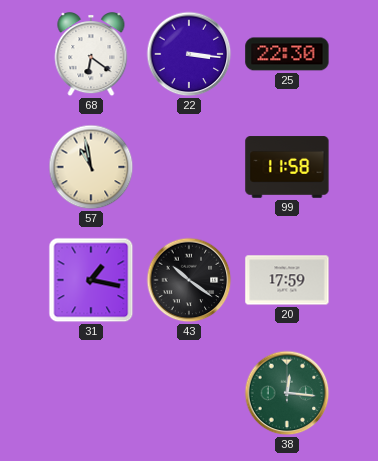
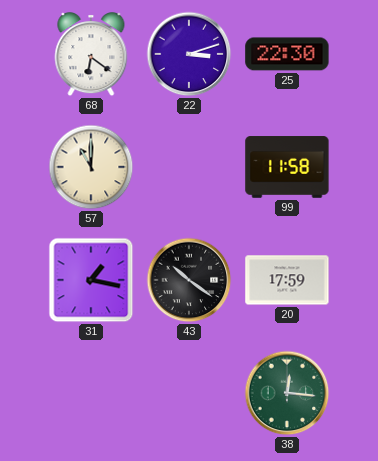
22: 3:16 -> 3:12 (189, 54)
57: 10:58 -> 11:00 (91, 167)
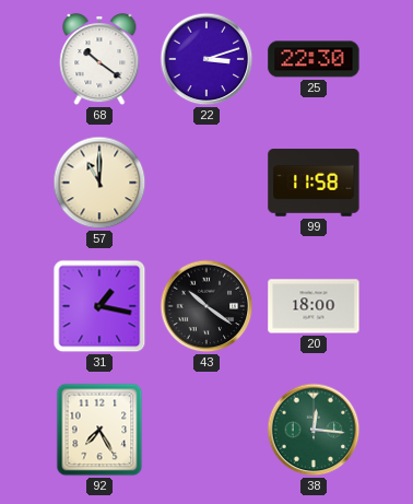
68: 6:21 -> 10:21 (99, 60)
20: 17:59 -> 18:00 (314, 306)
92: none -> 7:25 (99, 430)
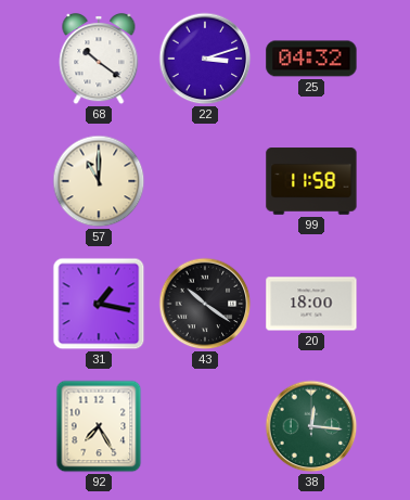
25: 22:30 -> 04:32 (311, 59)
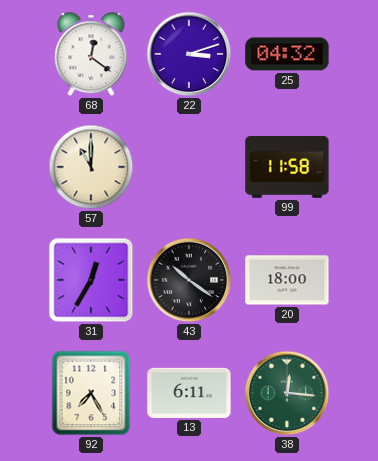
68: 10:21 -> 12:21 (91, 55)
31: 1:17 -> 12:35 (91, 280)
13: none -> 6:11 (189, 393)
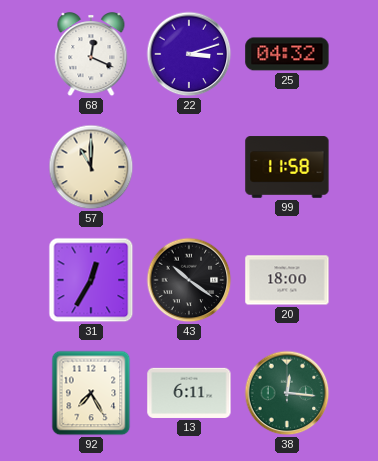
68: 12:21 -> 12:19 (91, 55)
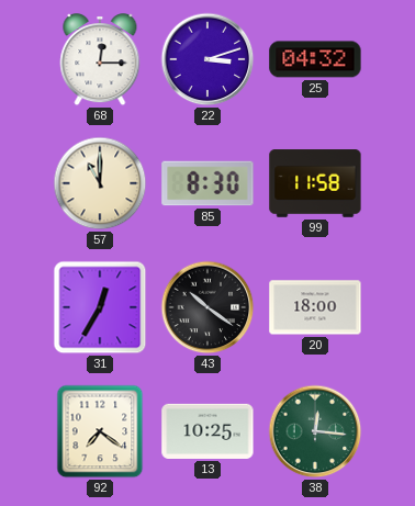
68: 12:19 -> 12:15 (100, 60)
85: none -> 8:30 (207, 183)
92: 7:25 -> 7:21 (100, 431)
13: 6:11 -> 10:25 (207, 431)
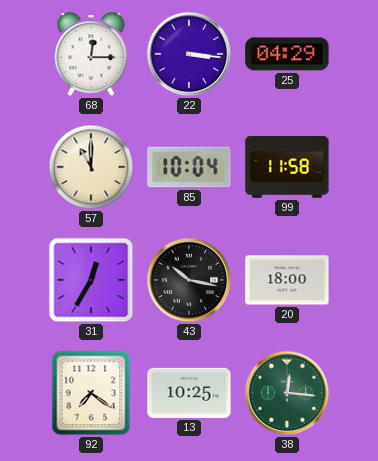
22: 3:12 -> 3:16 (189, 54)
25: 04:32 -> 04:29 (287, 54)
85: 8:30 -> 10:04 (189, 167)
43: 10:21 -> 10:17 (189, 280)
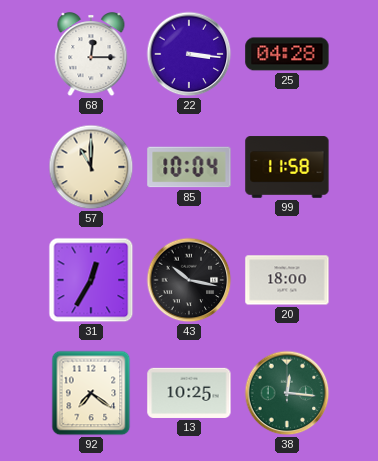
25: 04:29 -> 04:28 (287, 54)
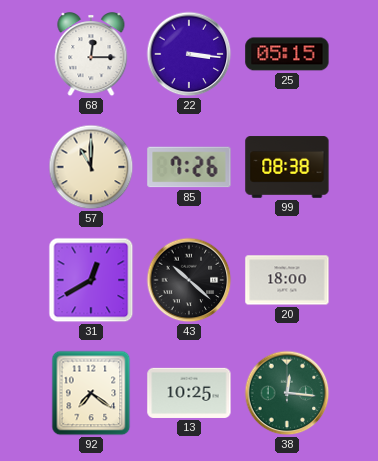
25: 04:28 -> 05:15 (287, 54)
85: 10:04 -> 7:26 (189, 167)
99: 11:58 -> 08:38 (287, 167)
31: 12:35 -> 12:40 (91, 280)
43: 10:17 -> 10:22 (189, 280)
